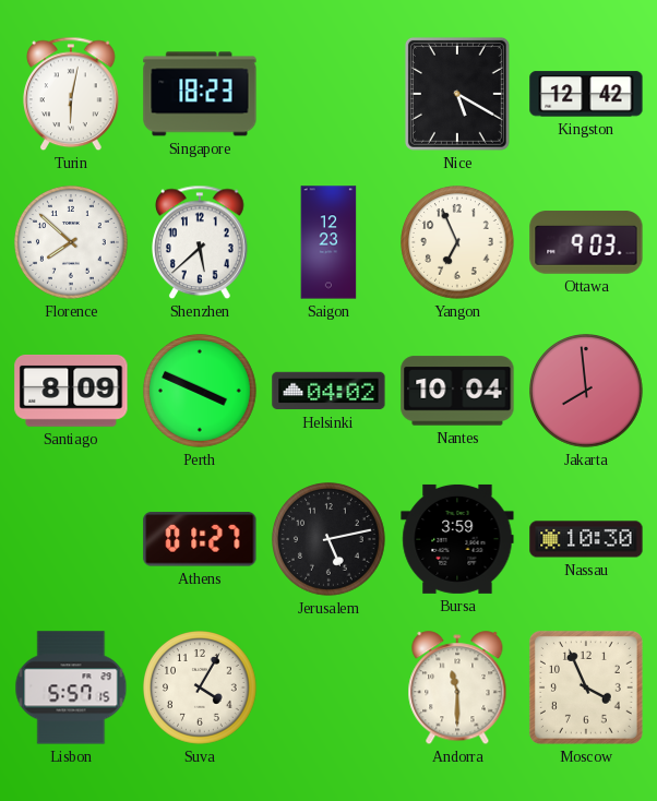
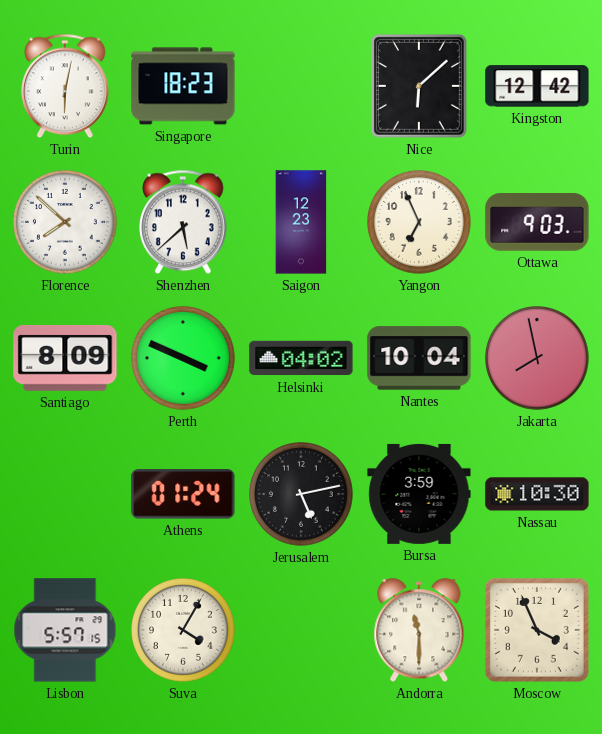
Nice: 5:20 -> 6:08 (419, 86)
Jakarta: 7:59 -> 7:58 (538, 359)
Athens: 01:27 -> 01:24 (183, 494)
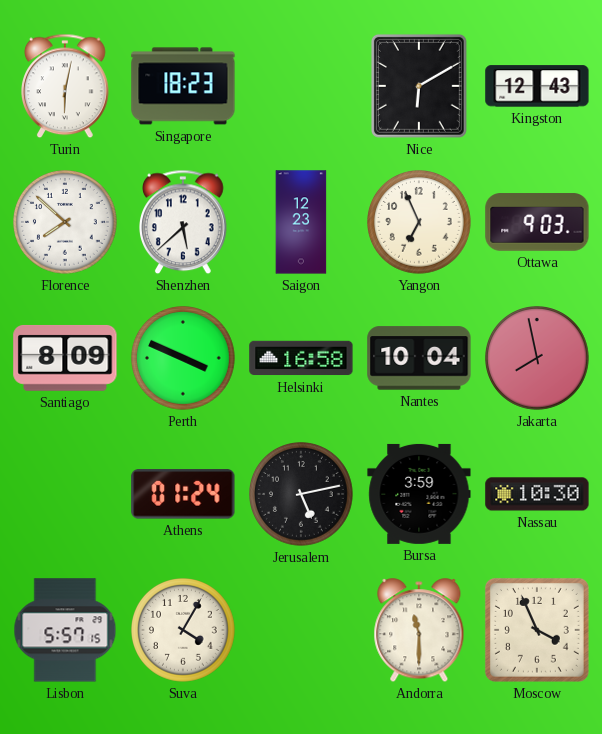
Nice: 6:08 -> 6:10 (419, 86)
Kingston: 12:42 -> 12:43 (537, 86)
Helsinki: 04:02 -> 16:58 (301, 358)
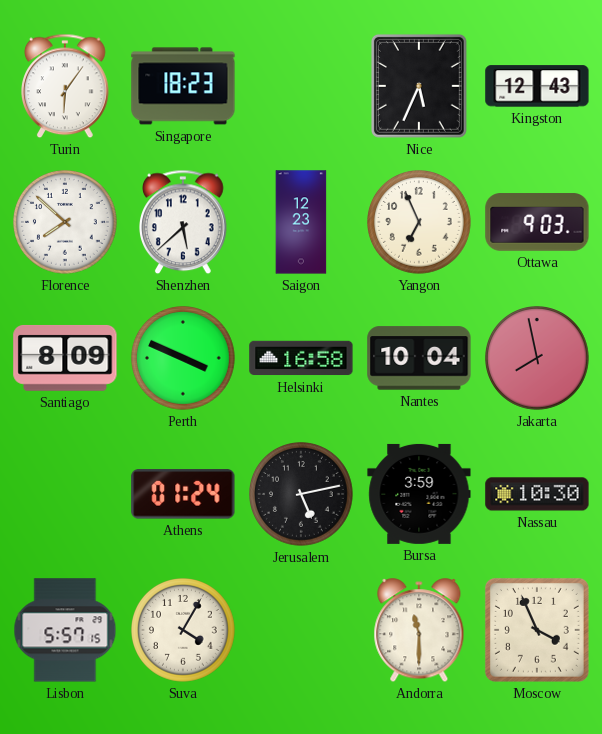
Turin: 6:02 -> 6:06 (66, 86)
Nice: 6:10 -> 5:34 (419, 86)
